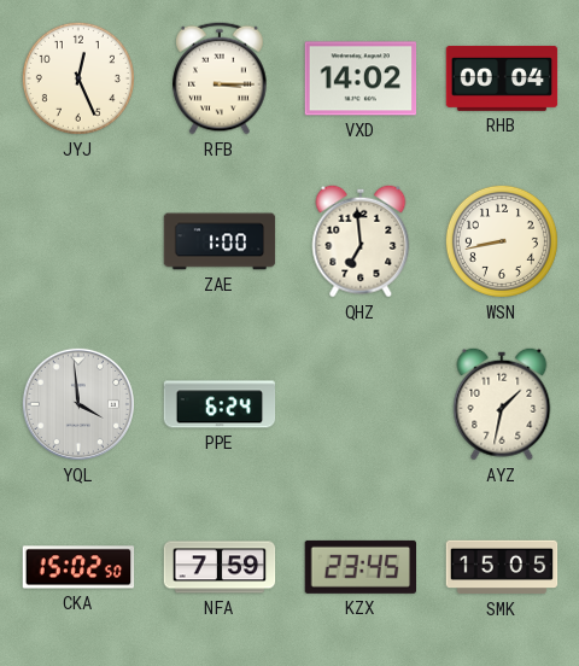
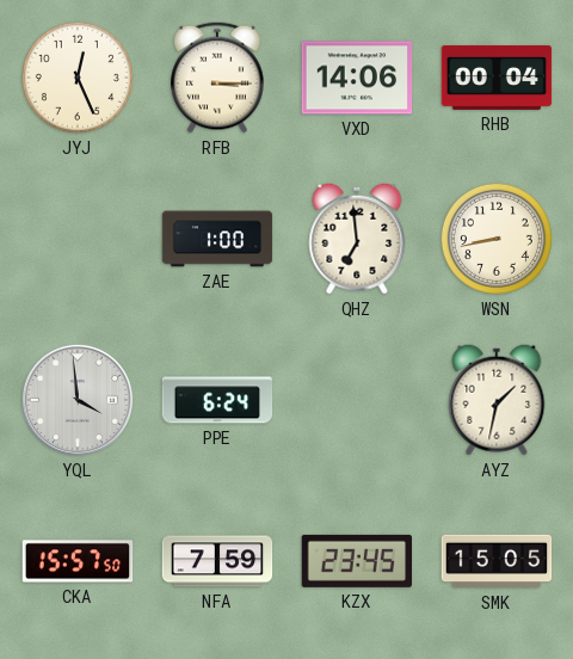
VXD: 14:02 -> 14:06 (357, 78)
CKA: 15:02 -> 15:57 (78, 561)
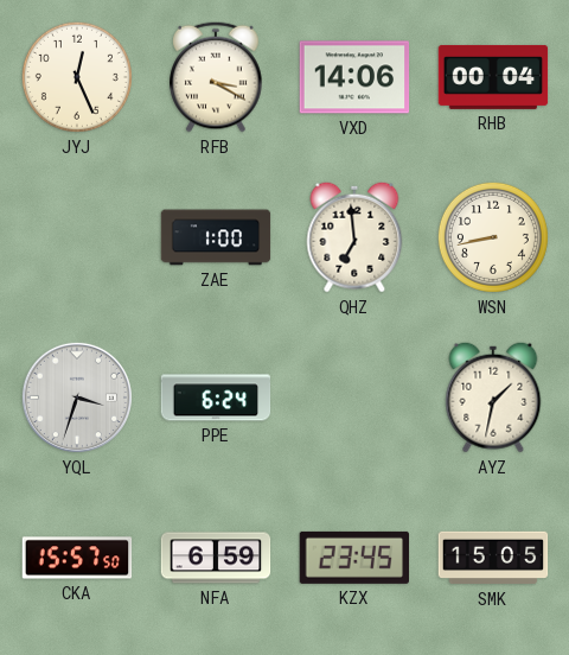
RFB: 3:15 -> 3:20 (216, 77)
YQL: 3:59 -> 3:33 (77, 398)
NFA: 7:59 -> 6:59 (216, 558)
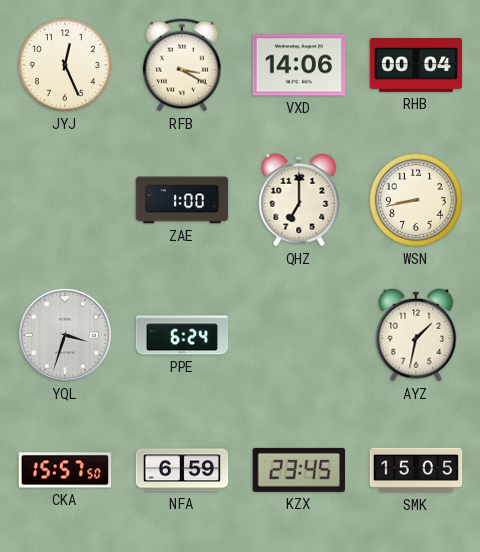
QHZ: 6:59 -> 7:00 (299, 200)
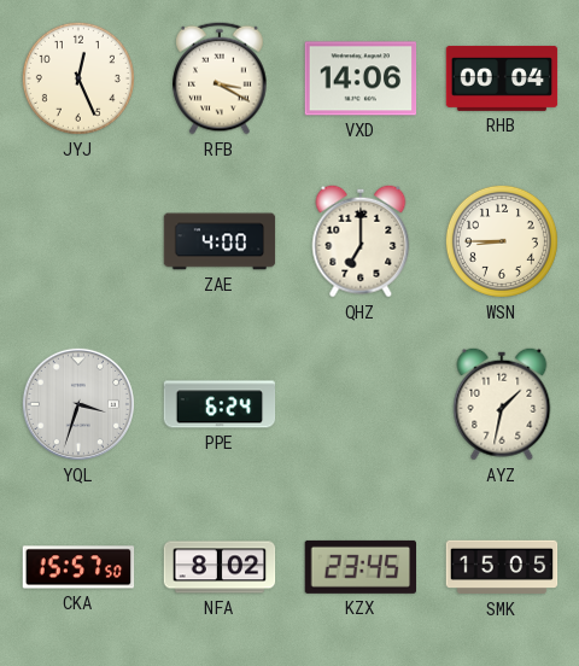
ZAE: 1:00 -> 4:00 (220, 241)
WSN: 8:43 -> 8:45 (502, 241)
NFA: 6:59 -> 8:02 (220, 567)
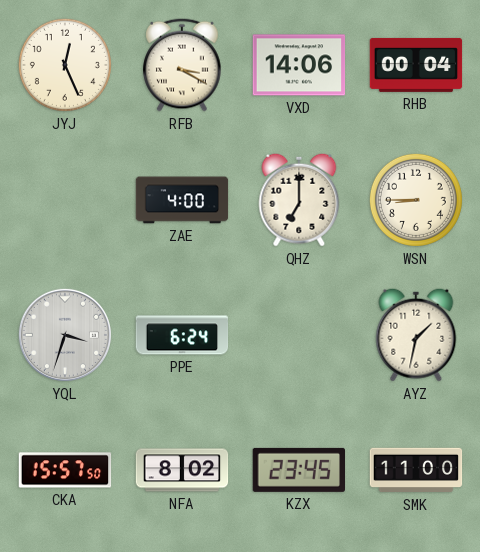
SMK: 15:05 -> 11:00 (416, 470)
